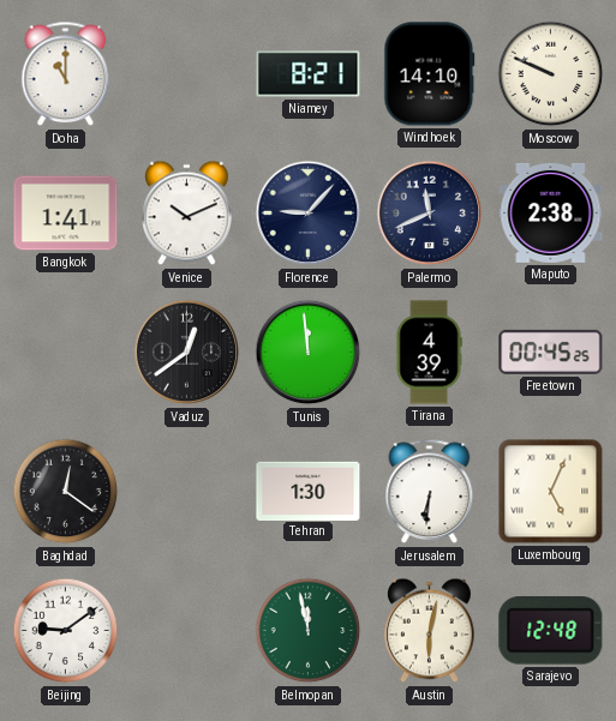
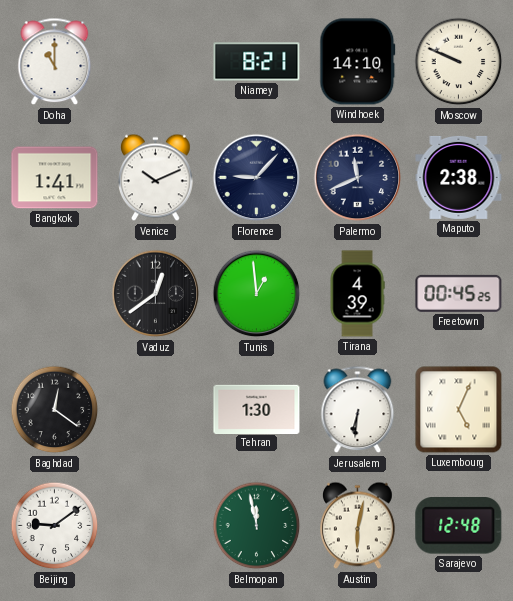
Tunis: 11:59 -> 12:59 (257, 294)
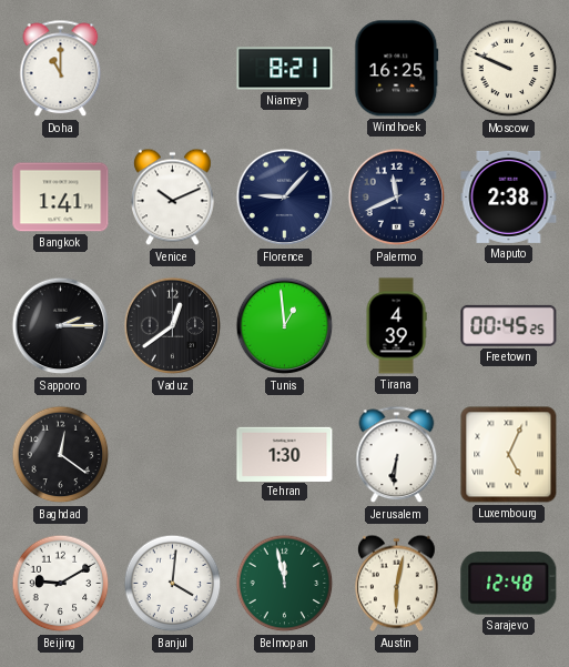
Windhoek: 14:10 -> 16:25 (397, 69)
Sapporo: none -> 2:15 (61, 326)
Beijing: 9:09 -> 9:10 (61, 584)
Banjul: none -> 4:01 (173, 584)
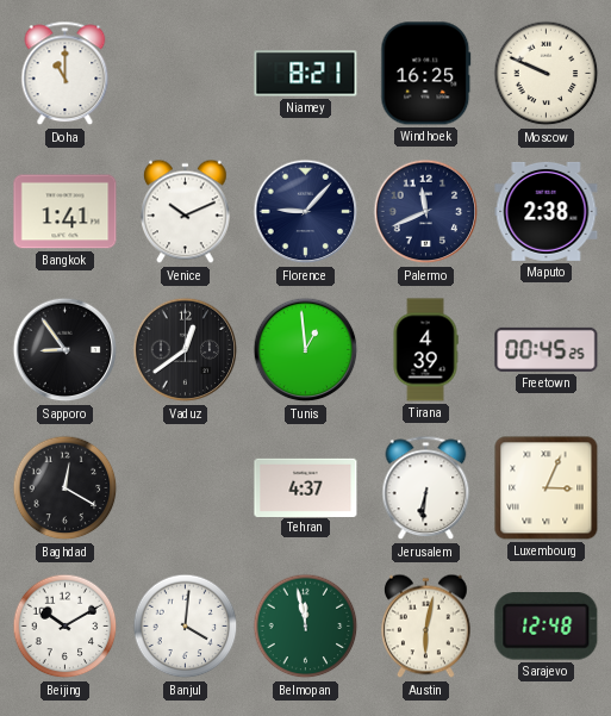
Sapporo: 2:15 -> 8:54 (66, 350)
Baghdad: 12:21 -> 12:20 (66, 488)
Tehran: 1:30 -> 4:37 (306, 487)
Luxembourg: 5:04 -> 3:04 (547, 488)
Beijing: 9:10 -> 10:10 (66, 627)
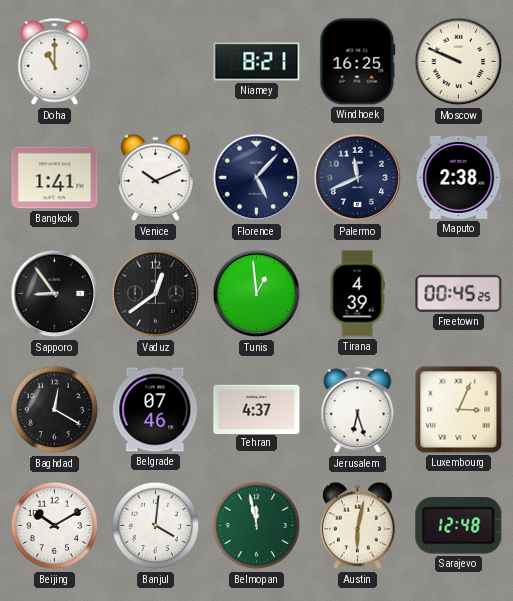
Florence: 9:07 -> 5:07 (257, 178)
Belgrade: none -> 07:46 (156, 410)
Jerusalem: 6:31 -> 6:27 (358, 410)
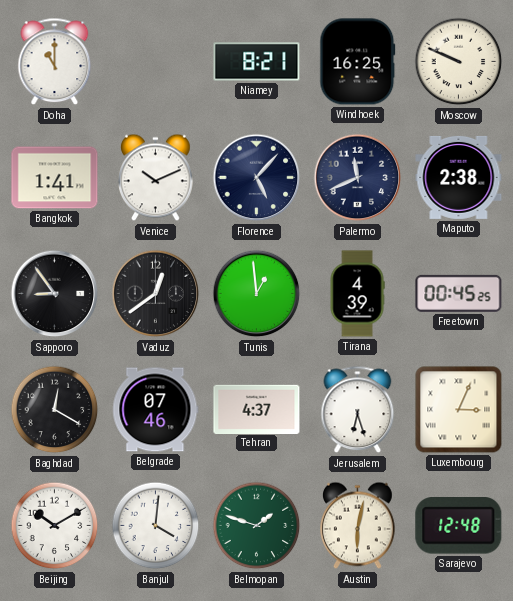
Belmopan: 11:58 -> 1:48 (257, 526)
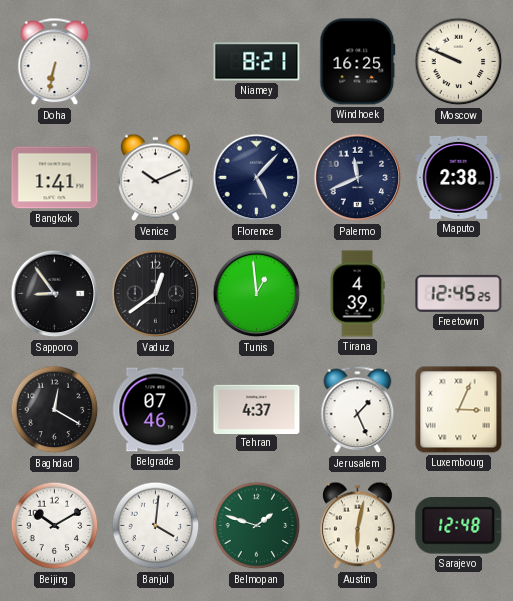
Doha: 11:00 -> 6:32 (55, 62)
Freetown: 00:45 -> 12:45 (459, 293)
Jerusalem: 6:27 -> 1:26 (358, 410)
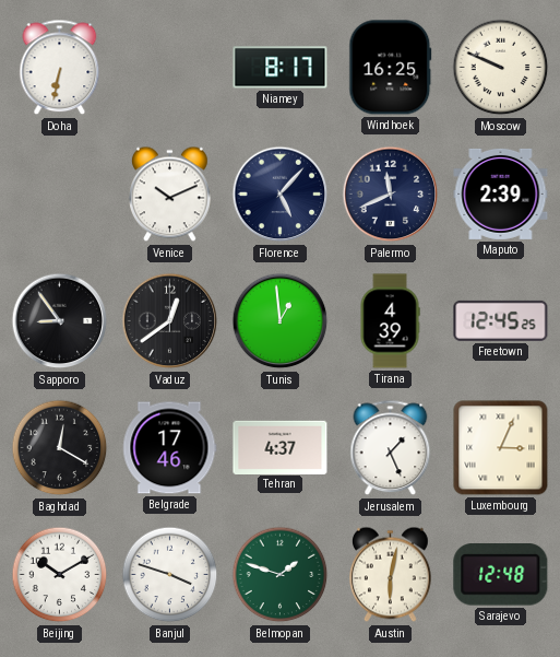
Niamey: 8:21 -> 8:17 (281, 68)
Bangkok: 1:41 -> none (55, 178)
Maputo: 2:38 -> 2:39 (501, 193)
Belgrade: 07:46 -> 17:46 (170, 448)
Banjul: 4:01 -> 3:48 (170, 575)
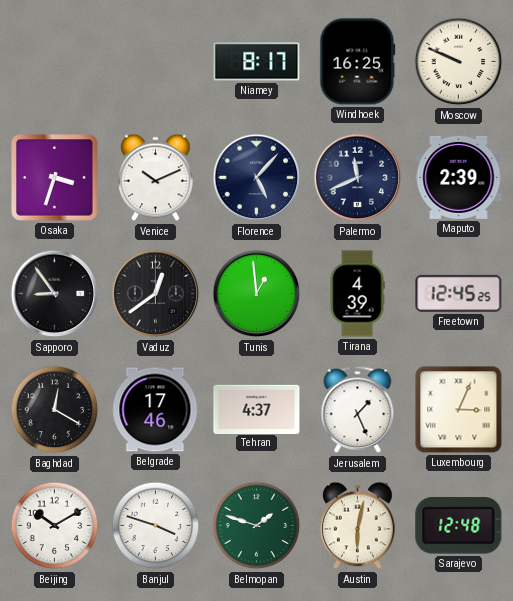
Doha: 6:32 -> none (60, 68)
Osaka: none -> 3:33 (55, 178)
